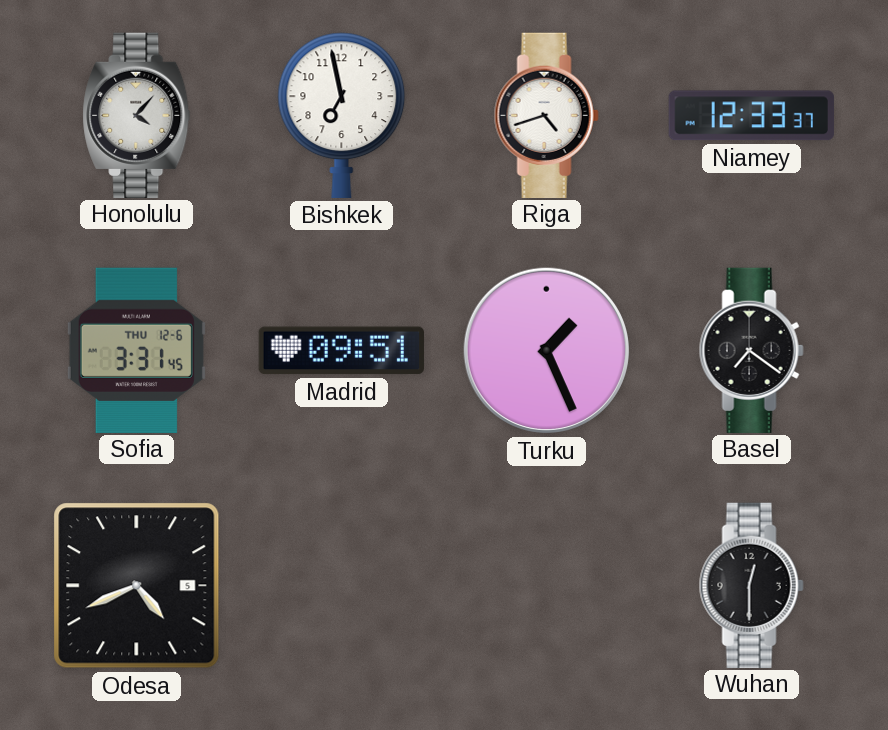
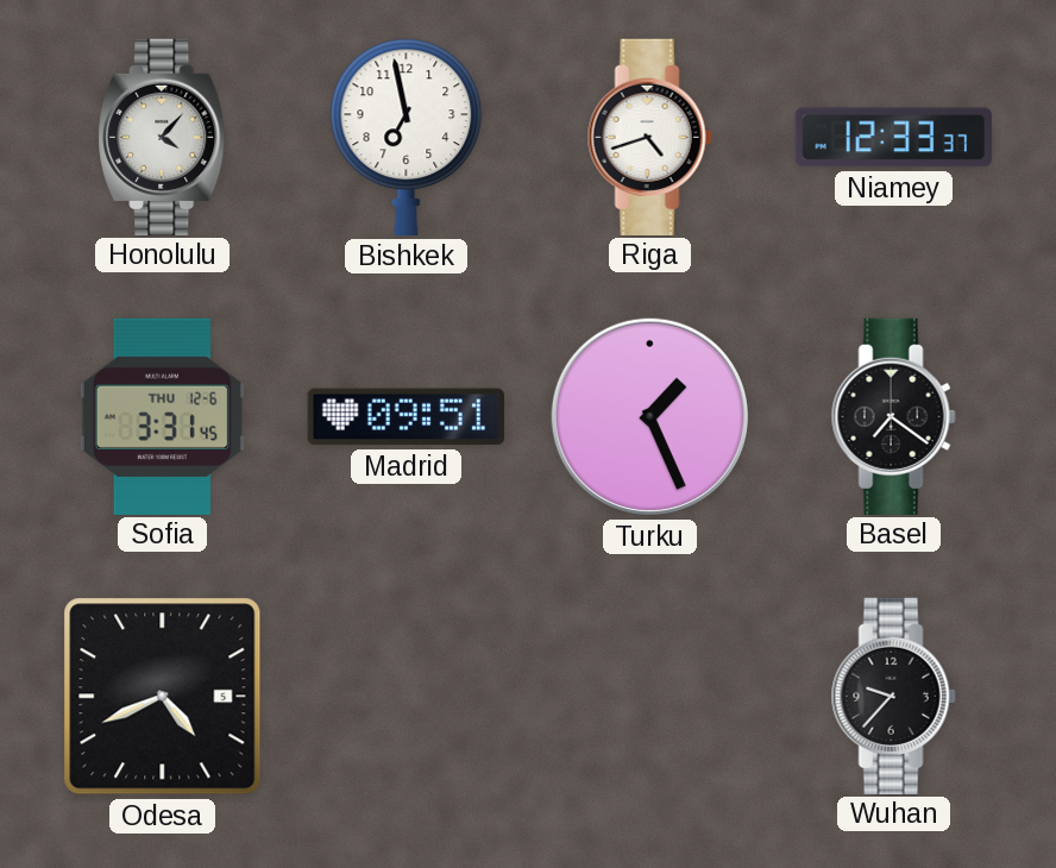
Wuhan: 12:30 -> 9:37 (893, 696)
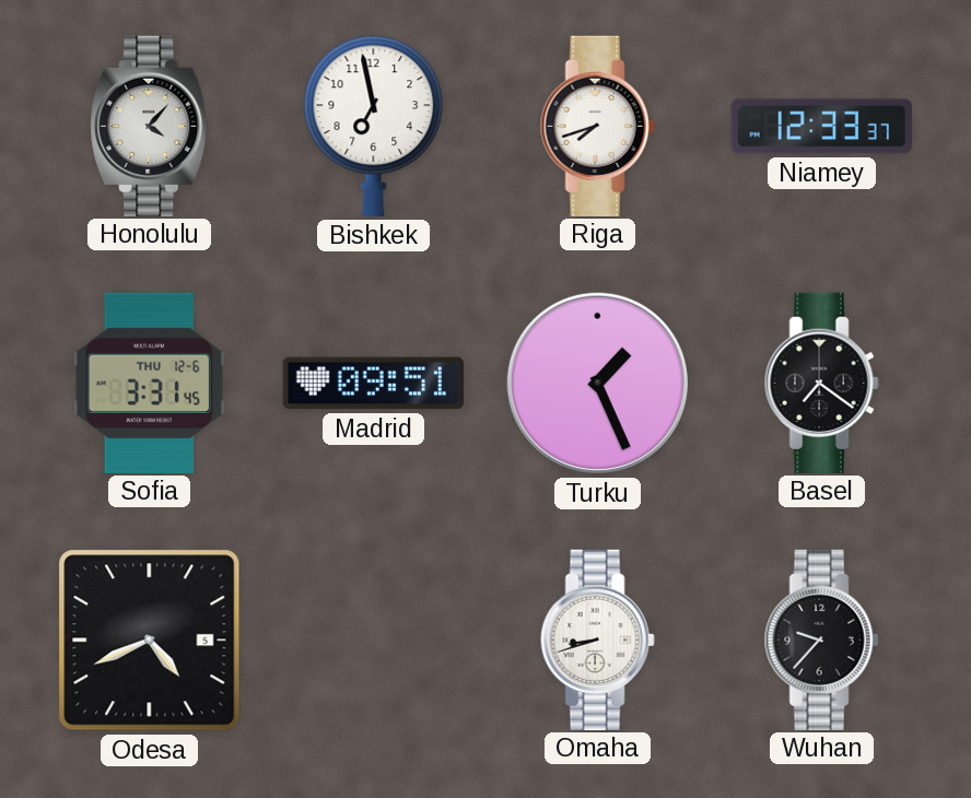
Riga: 4:42 -> 7:42 (597, 126)
Omaha: none -> 8:42 (597, 639)
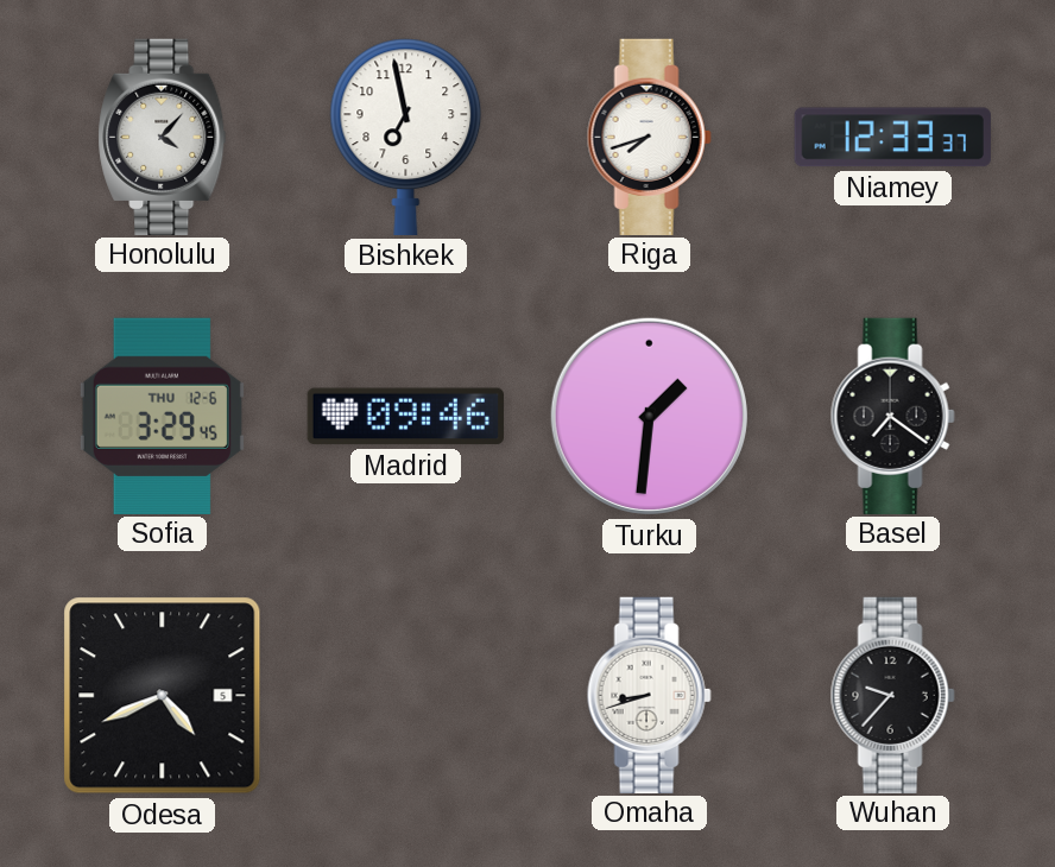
Sofia: 3:31 -> 3:29 (162, 416)
Madrid: 09:51 -> 09:46 (405, 417)
Turku: 1:26 -> 1:31 (649, 416)
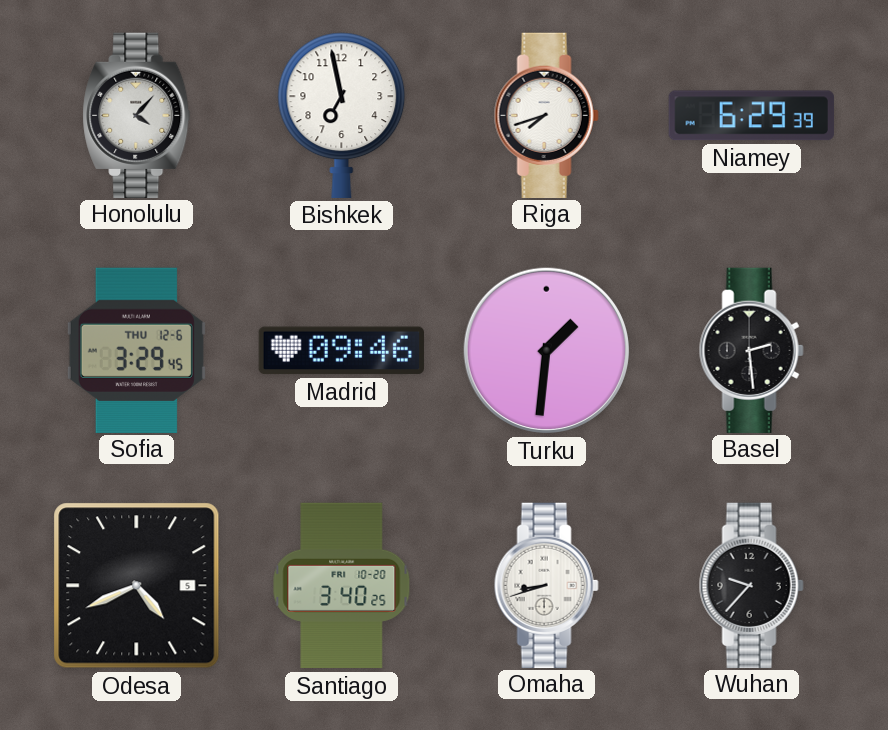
Niamey: 12:33 -> 6:29 (751, 116)
Basel: 7:21 -> 2:29 (751, 350)
Santiago: none -> 3:40 (342, 586)
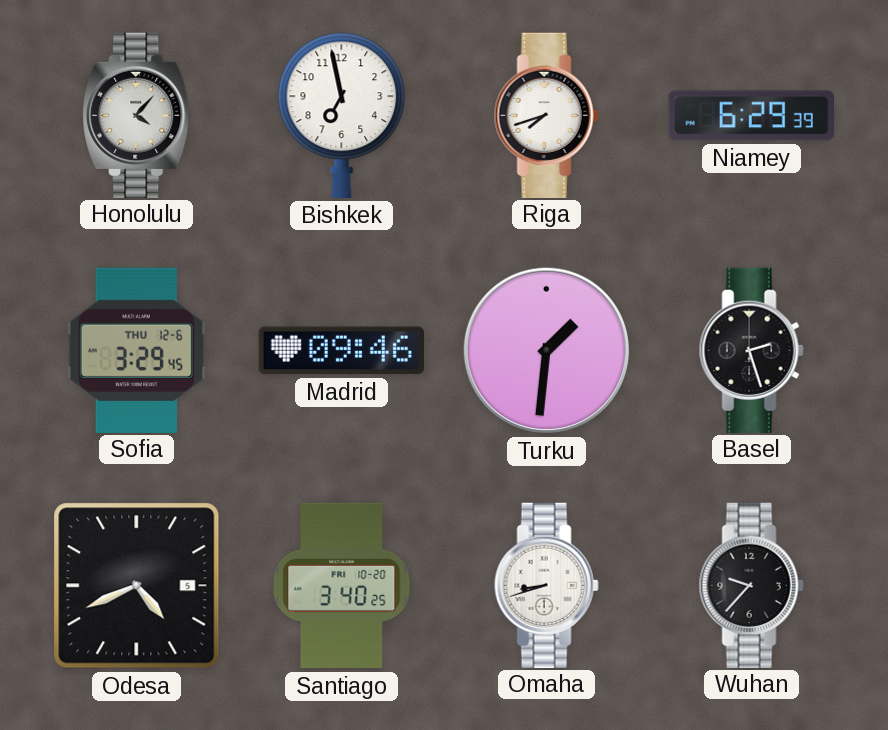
Basel: 2:29 -> 2:27 (751, 350)
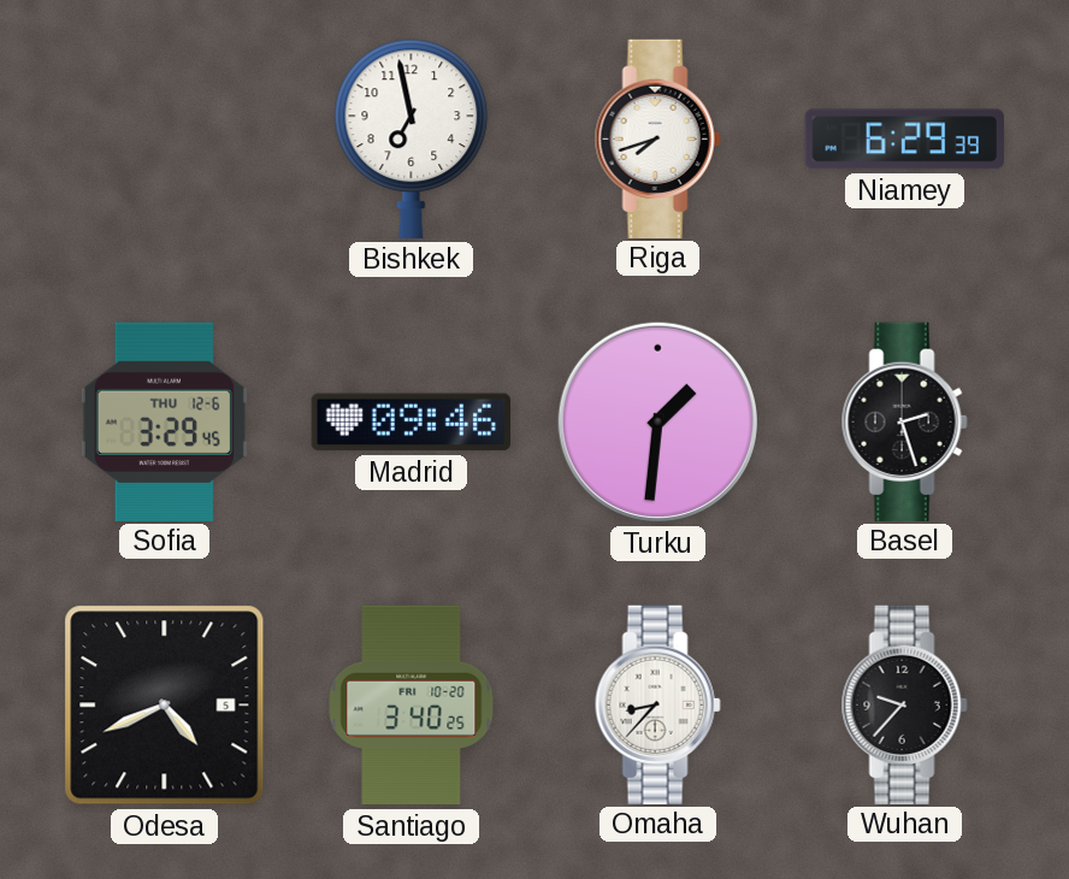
Honolulu: 4:07 -> none (137, 115)
Omaha: 8:42 -> 8:37 (657, 704)
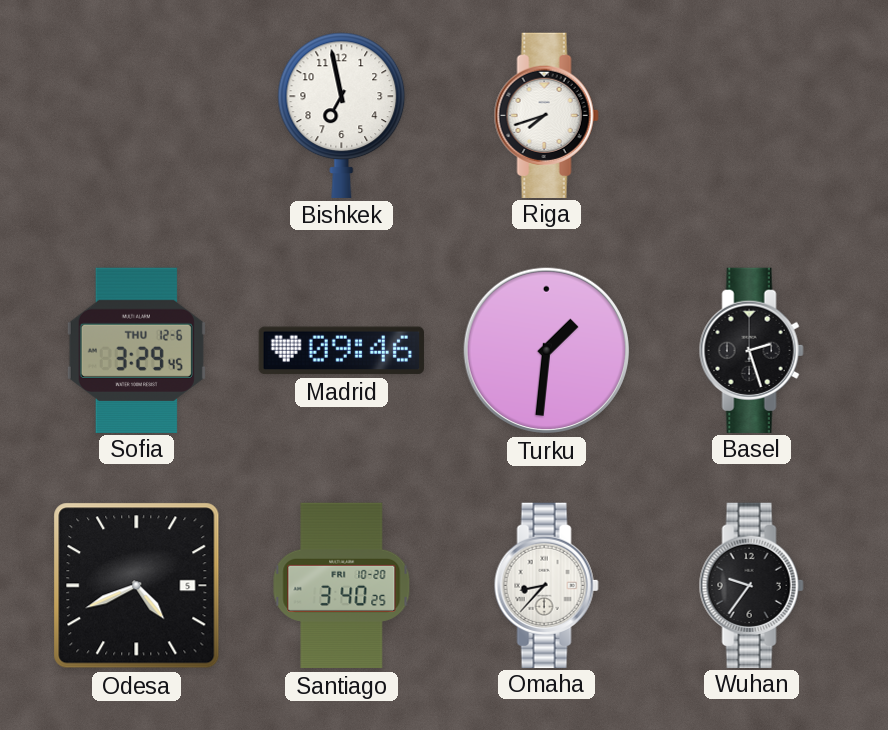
Niamey: 6:29 -> none (904, 140)
Wuhan: 9:37 -> 9:36 (751, 585)
